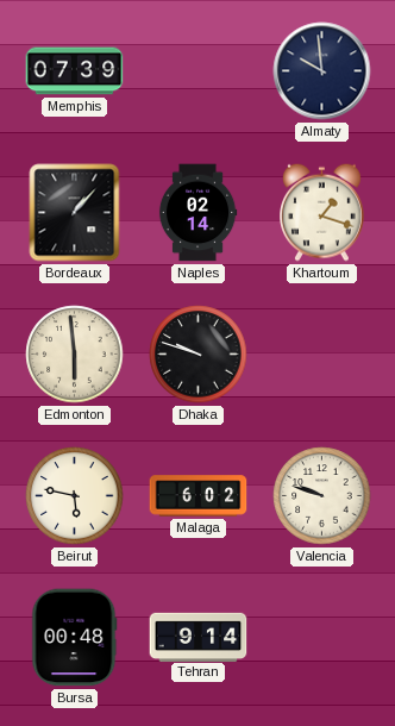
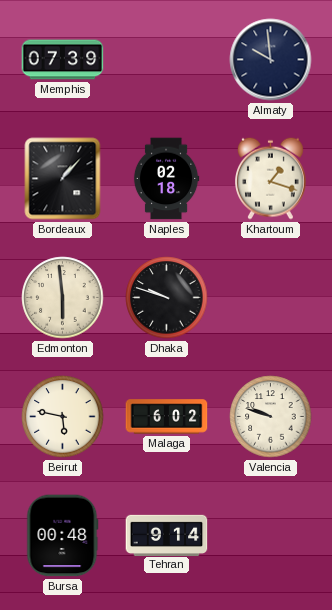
Naples: 02:14 -> 02:18 (166, 179)
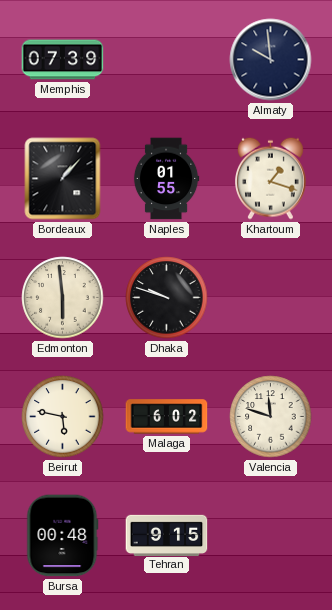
Naples: 02:18 -> 01:55 (166, 179)
Valencia: 9:48 -> 11:48 (271, 417)
Tehran: 9:14 -> 9:15 (167, 535)
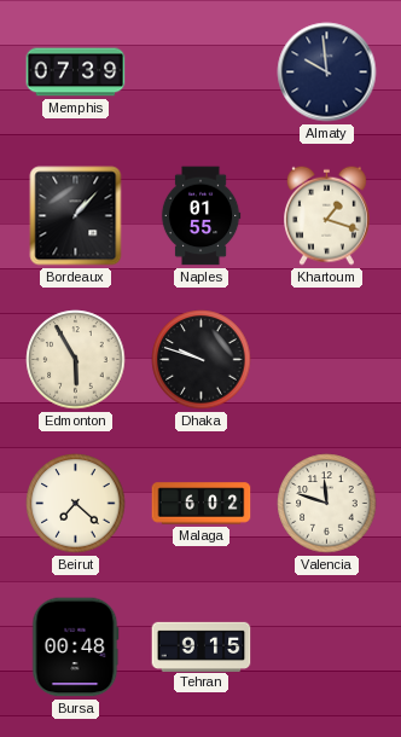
Edmonton: 5:59 -> 5:55 (76, 360)
Beirut: 5:47 -> 7:22 (76, 504)
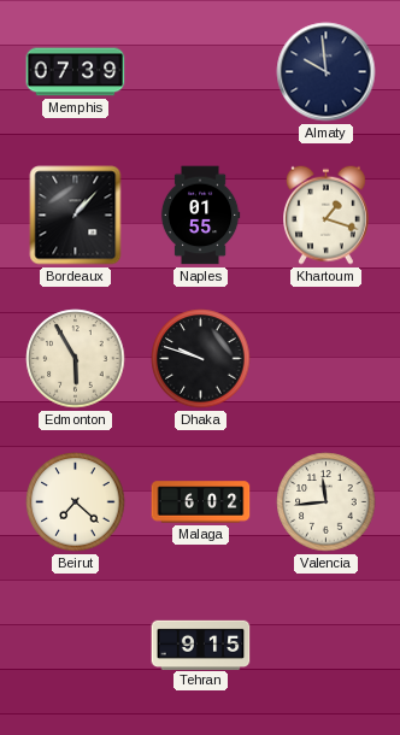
Valencia: 11:48 -> 11:44 (327, 502)
Bursa: 00:48 -> none (76, 648)
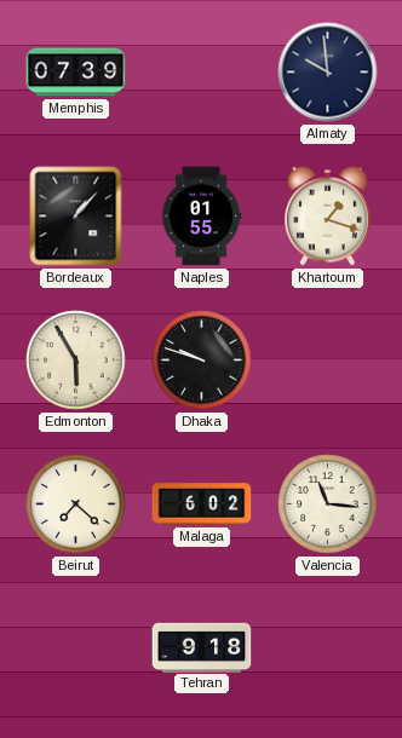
Valencia: 11:44 -> 11:16 (328, 505)
Tehran: 9:15 -> 9:18 (202, 647)
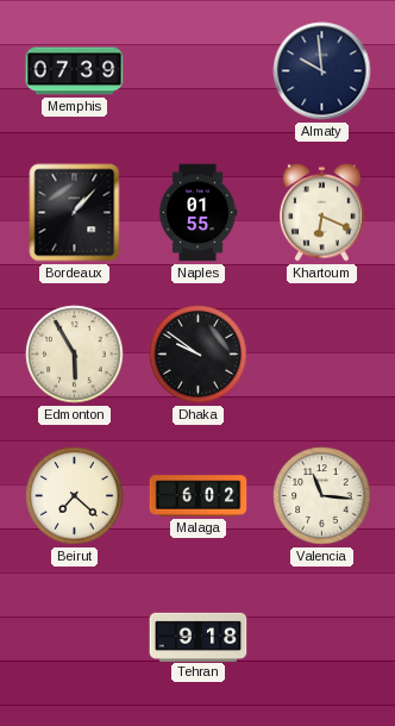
Khartoum: 1:18 -> 6:19 (322, 212)
Dhaka: 9:48 -> 9:51 (199, 355)
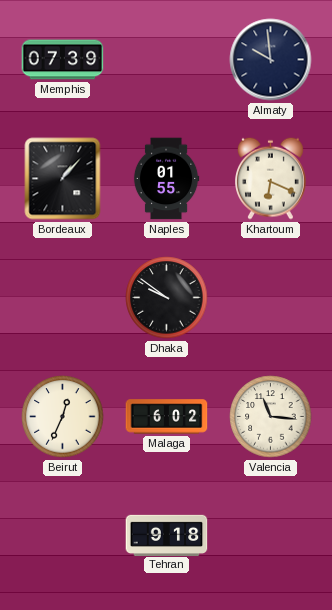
Edmonton: 5:55 -> none (75, 355)
Beirut: 7:22 -> 12:34 (63, 417)
